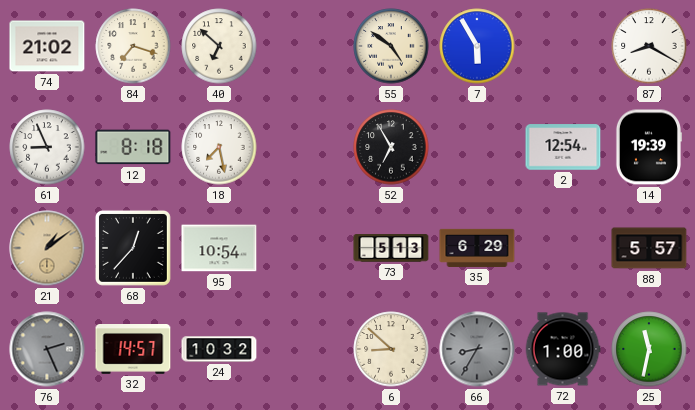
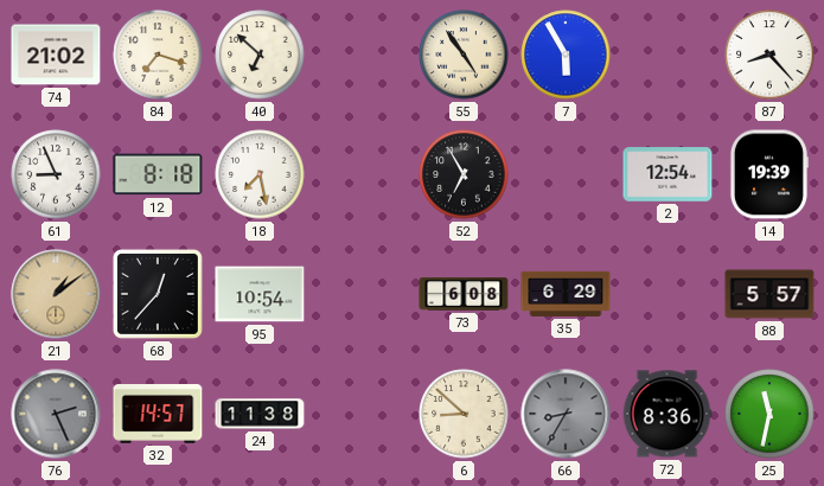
55: 4:51 -> 4:54 (464, 55)
87: 8:20 -> 8:23 (769, 55)
73: 5:13 -> 6:08 (464, 294)
24: 10:32 -> 11:38 (260, 414)
72: 1:00 -> 8:36 (667, 414)
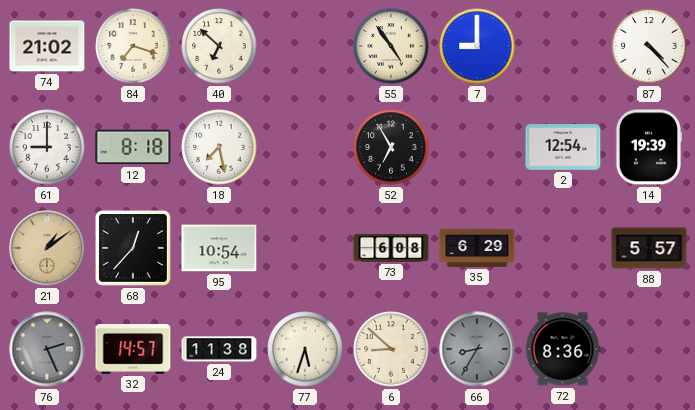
7: 5:55 -> 9:00 (477, 46)
87: 8:23 -> 4:23 (649, 46)
61: 8:56 -> 9:00 (47, 147)
77: none -> 5:33 (305, 349)
25: 11:32 -> none (769, 414)
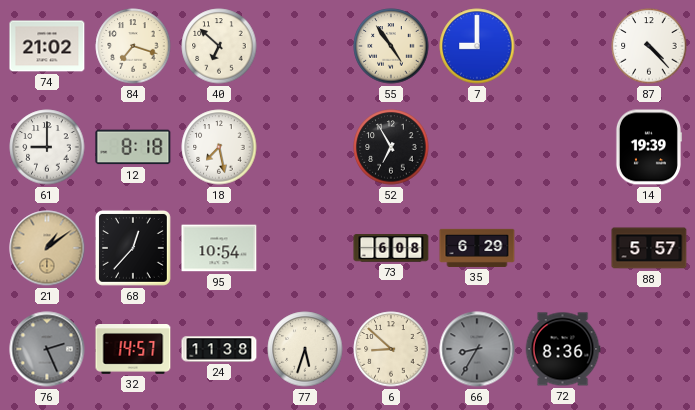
2: 12:54 -> none (563, 147)
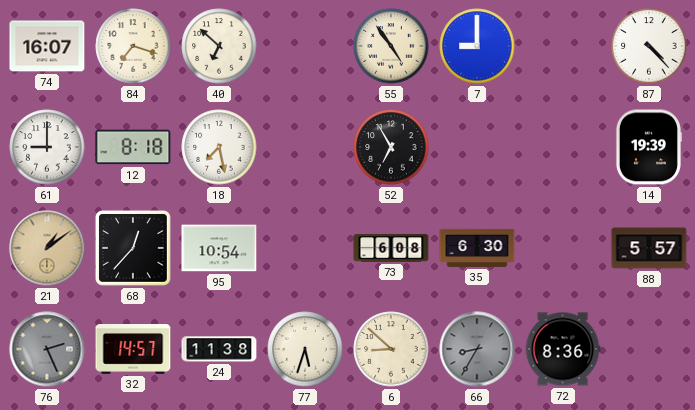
74: 21:02 -> 16:07 (47, 46)
35: 6:29 -> 6:30 (477, 248)
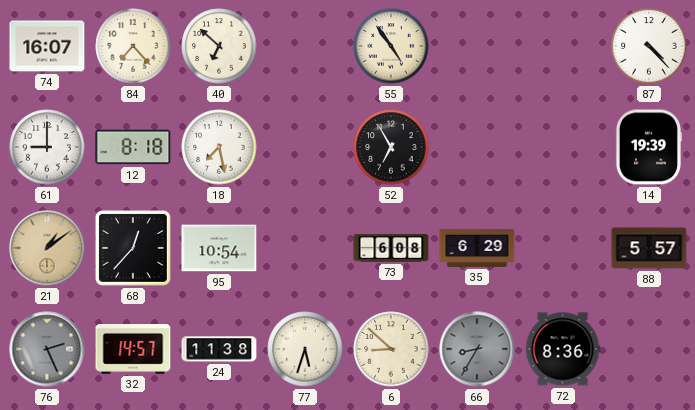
84: 7:18 -> 7:23 (133, 46)
7: 9:00 -> none (477, 46)
35: 6:30 -> 6:29 (477, 248)
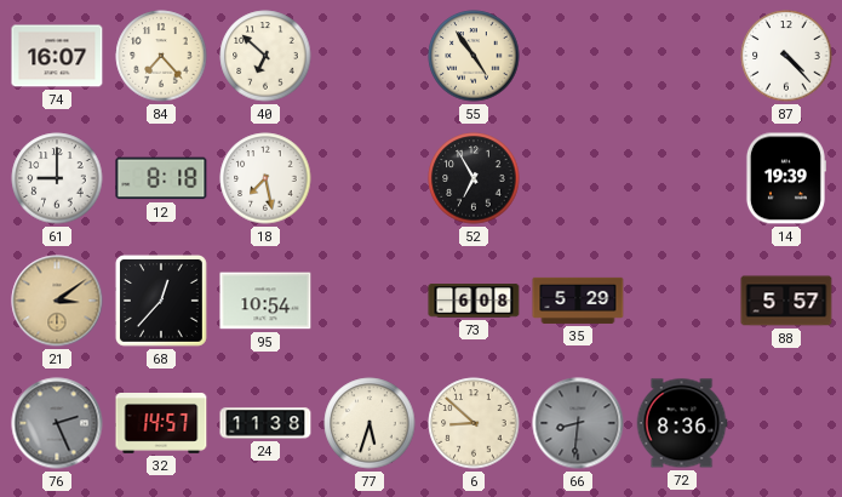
21: 1:09 -> 3:09 (57, 301)
35: 6:29 -> 5:29 (578, 301)
66: 8:35 -> 8:31 (578, 423)
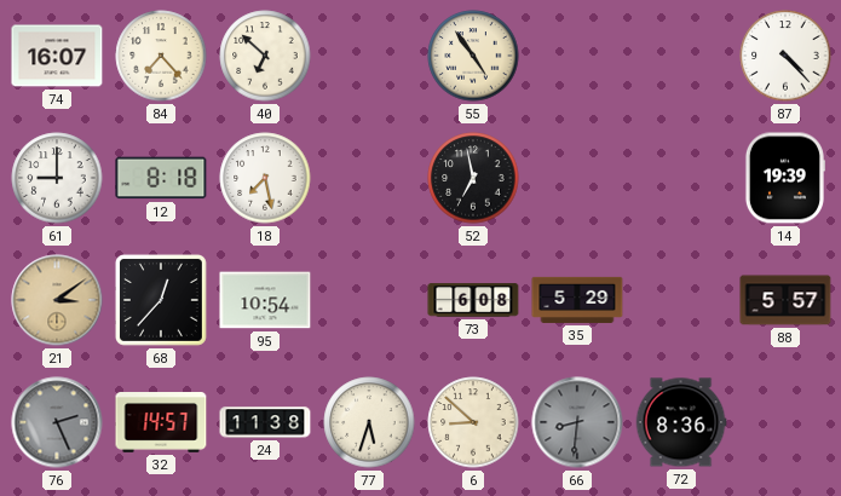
52: 6:55 -> 6:58 (473, 178)
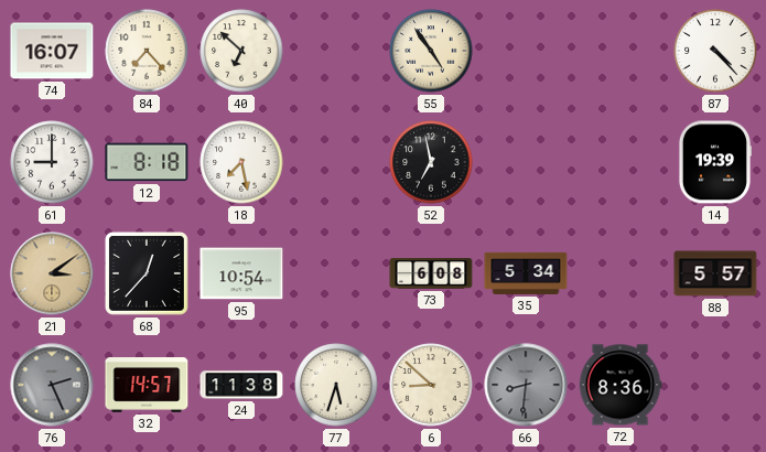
35: 5:29 -> 5:34 (526, 273)
